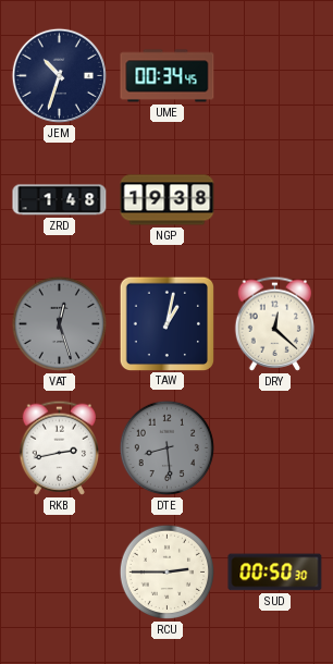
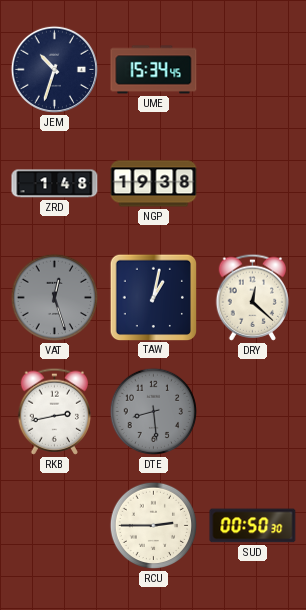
UME: 00:34 -> 15:34 (154, 70)
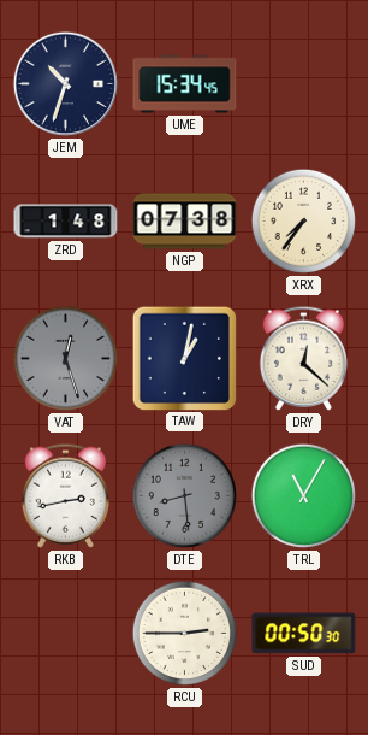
NGP: 19:38 -> 07:38 (185, 222)
XRX: none -> 7:36 (304, 222)
TRL: none -> 11:05 (304, 496)
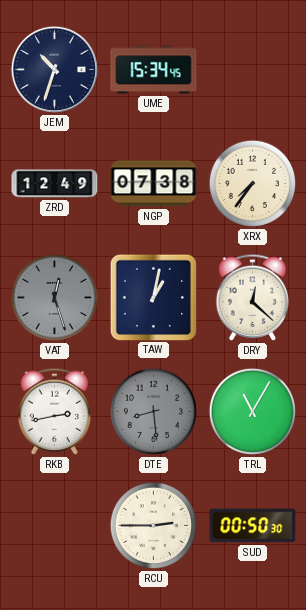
ZRD: 1:48 -> 12:49 (55, 184)
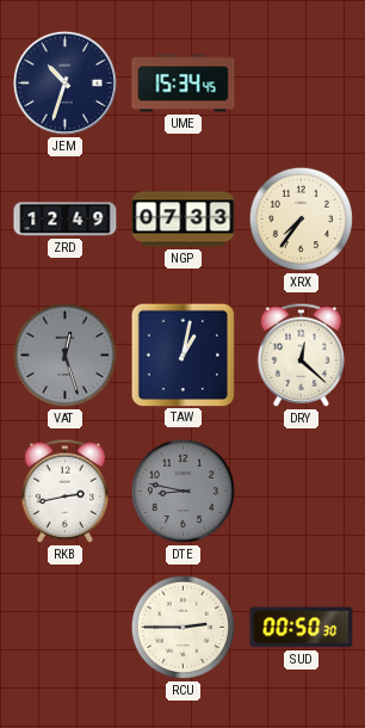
NGP: 07:38 -> 07:33 (184, 220)
DTE: 8:29 -> 8:47 (184, 492)
TRL: 11:05 -> none (253, 412)
